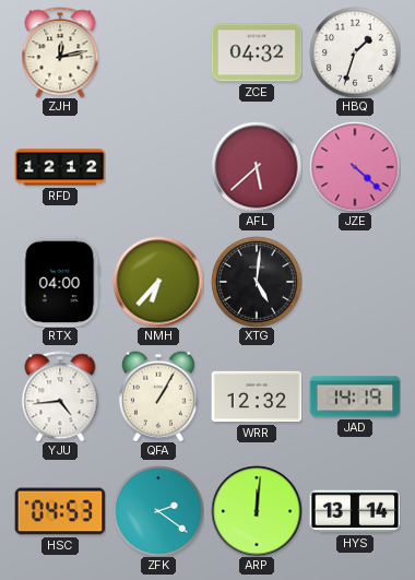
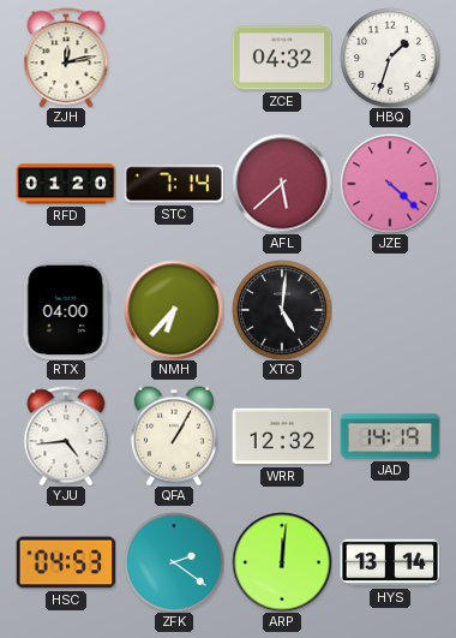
RFD: 12:12 -> 01:20 (66, 184)
STC: none -> 7:14 (174, 184)
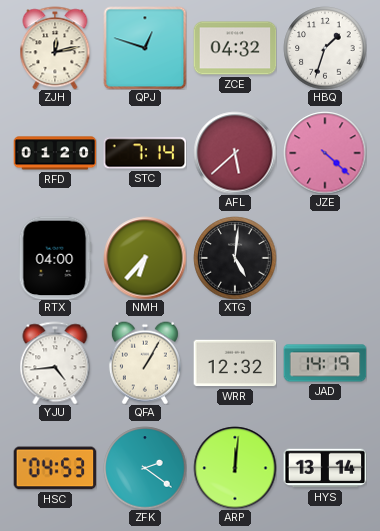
QPJ: none -> 12:48 (145, 48)
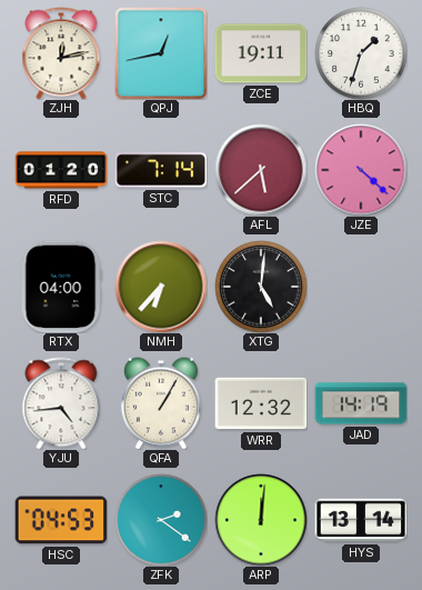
QPJ: 12:48 -> 12:43 (161, 53)
ZCE: 04:32 -> 19:11 (261, 53)
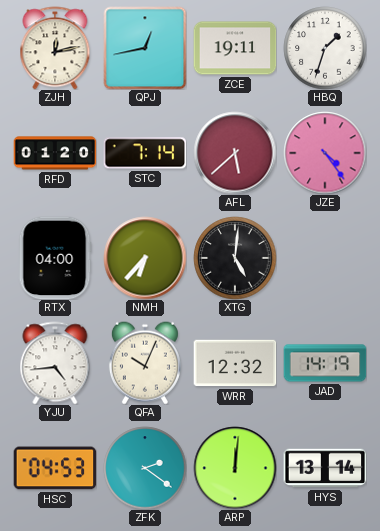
JZE: 4:22 -> 4:24 (325, 153)
QFA: 1:05 -> 10:04 (145, 363)
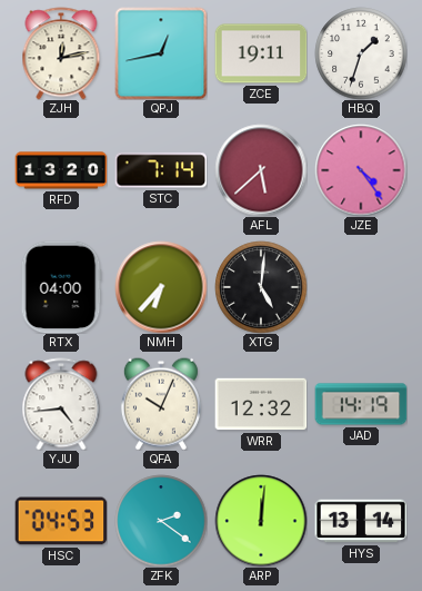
RFD: 01:20 -> 13:20 (61, 170)
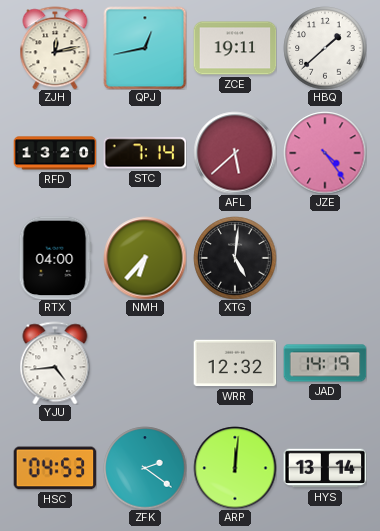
HBQ: 1:33 -> 1:38 (325, 48)
QFA: 10:04 -> none (161, 404)
